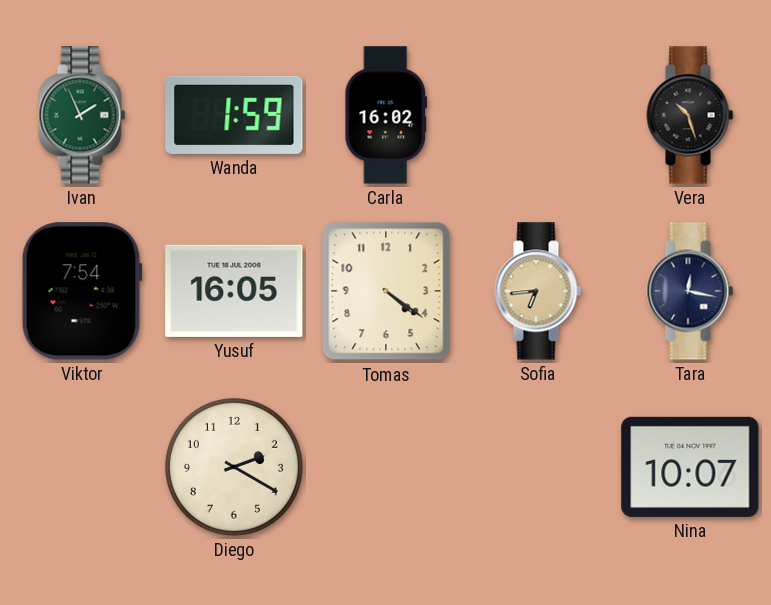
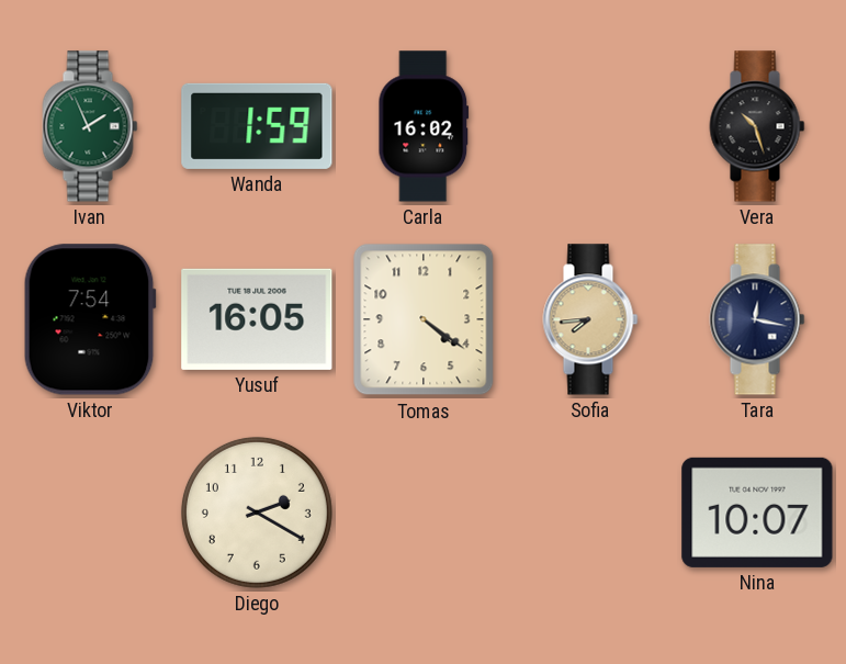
Sofia: 6:44 -> 7:44 (590, 319)
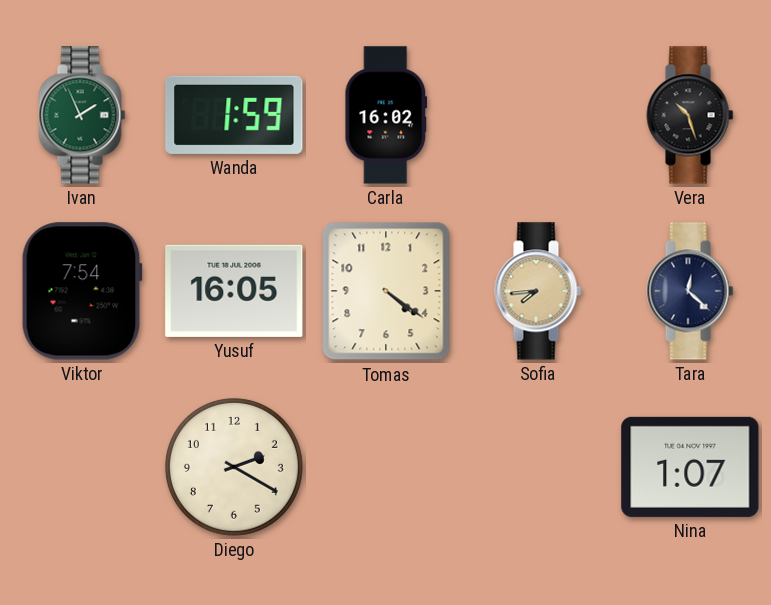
Tara: 12:17 -> 12:22 (690, 291)
Nina: 10:07 -> 1:07 (690, 467)
